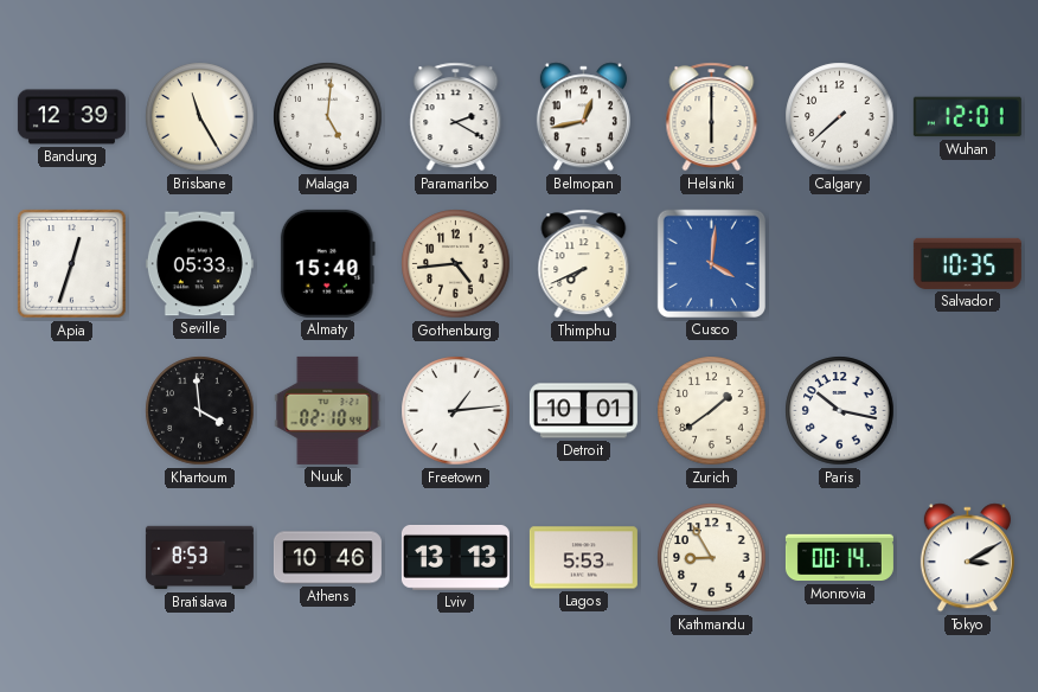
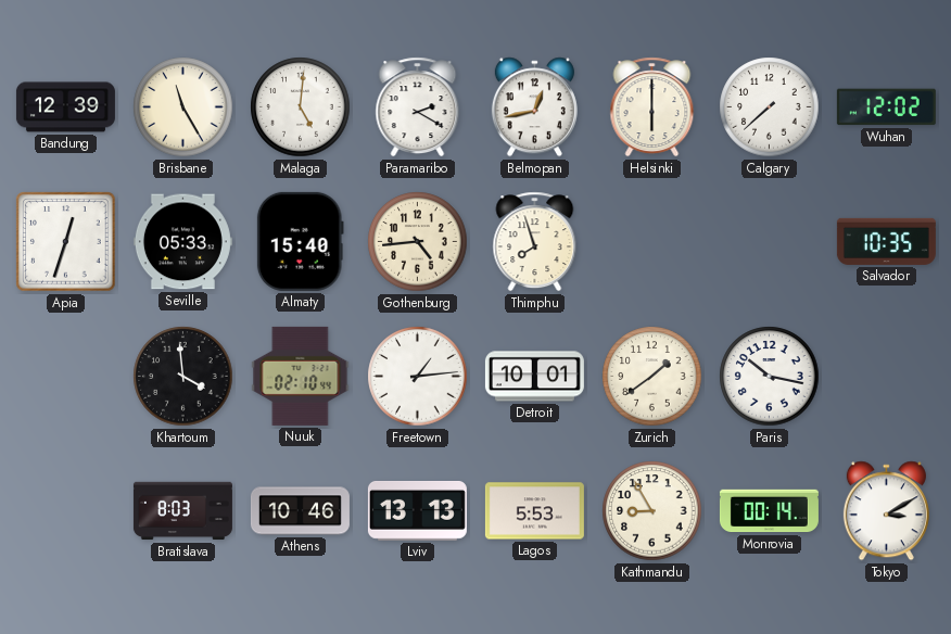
Wuhan: 12:01 -> 12:02 (886, 107)
Thimphu: 7:41 -> 7:57 (535, 242)
Cusco: 4:01 -> none (711, 263)
Bratislava: 8:53 -> 8:03 (182, 511)
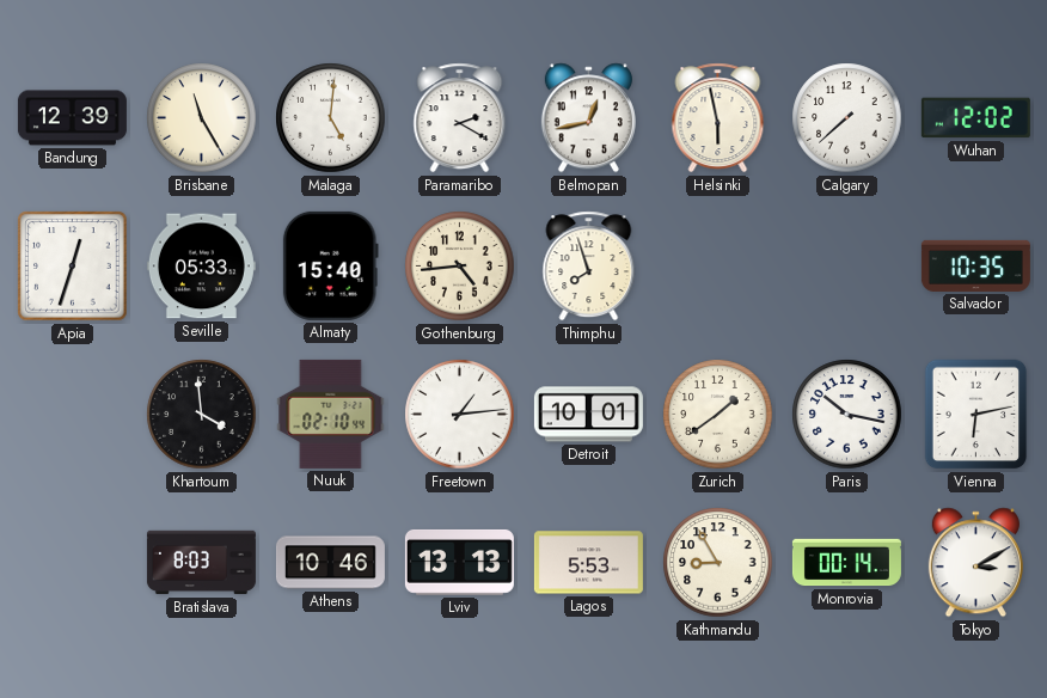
Helsinki: 6:00 -> 5:58 (718, 118)
Vienna: none -> 6:13 (976, 415)
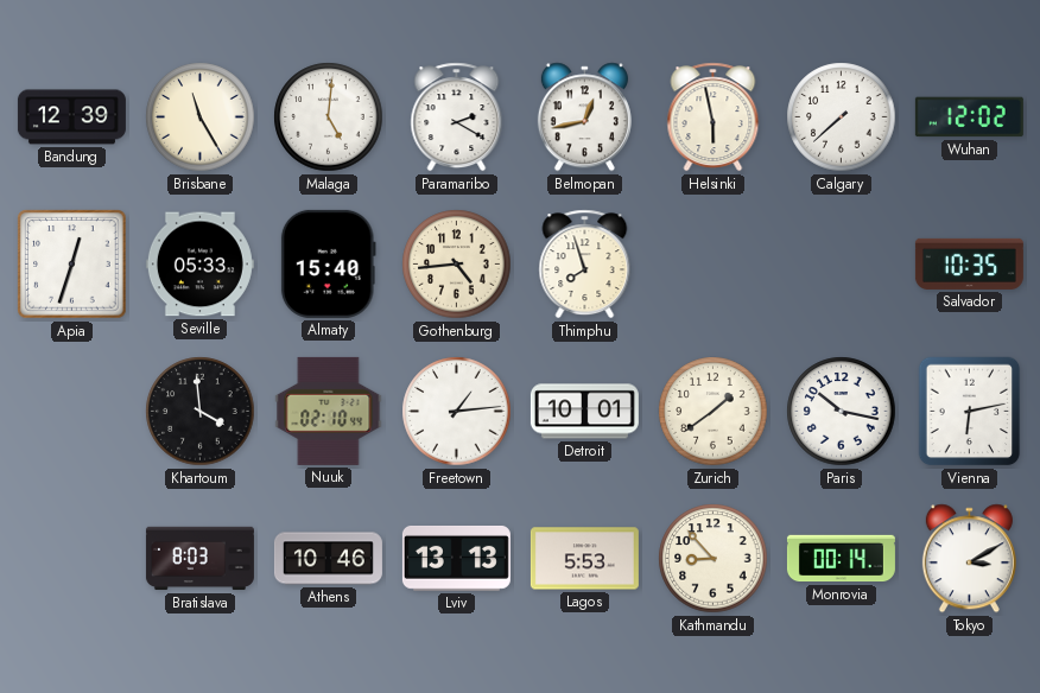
Kathmandu: 8:55 -> 8:53 (714, 559)
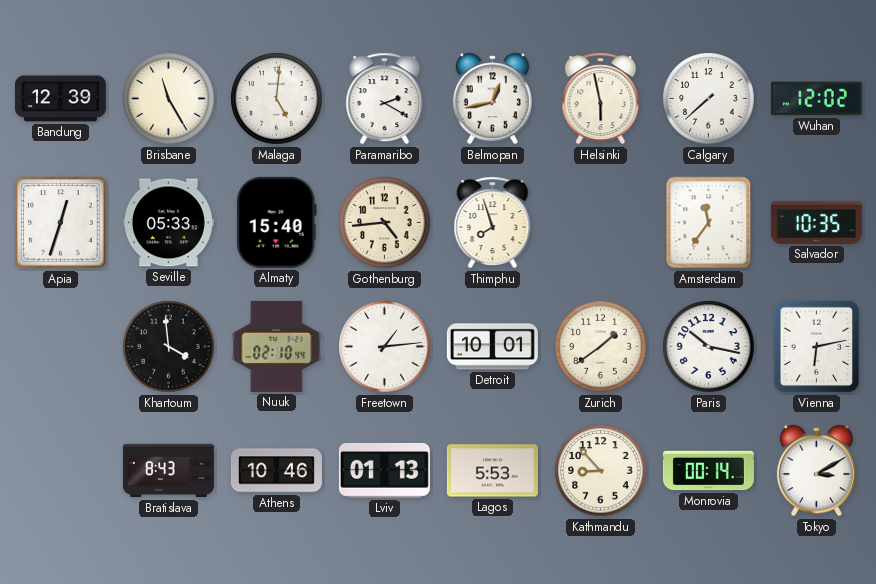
Amsterdam: none -> 11:36 (709, 223)
Bratislava: 8:03 -> 8:43 (168, 471)
Lviv: 13:13 -> 01:13 (384, 470)
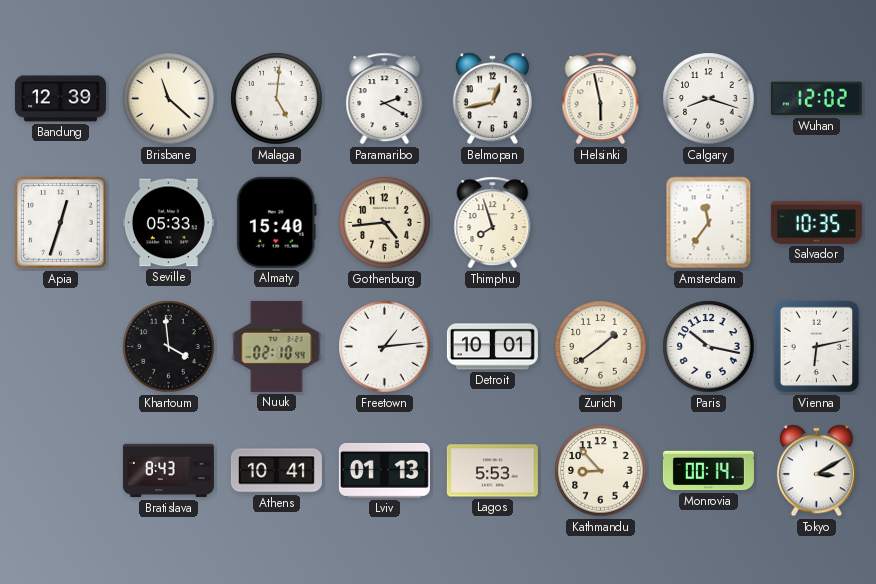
Brisbane: 11:25 -> 11:22 (169, 99)
Calgary: 7:38 -> 8:18 (709, 99)
Athens: 10:46 -> 10:41 (276, 471)
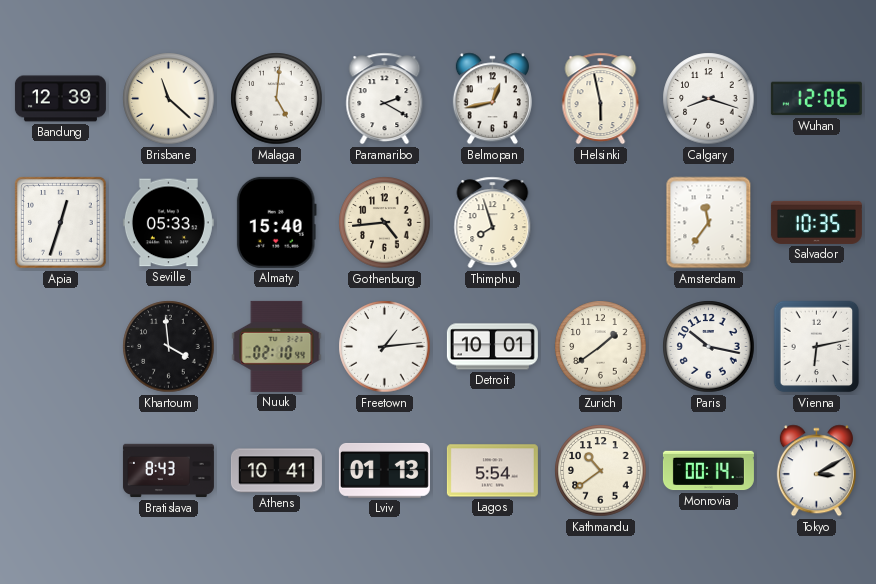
Wuhan: 12:02 -> 12:06 (816, 99)
Lagos: 5:53 -> 5:54 (492, 471)
Kathmandu: 8:53 -> 10:39 (601, 471)
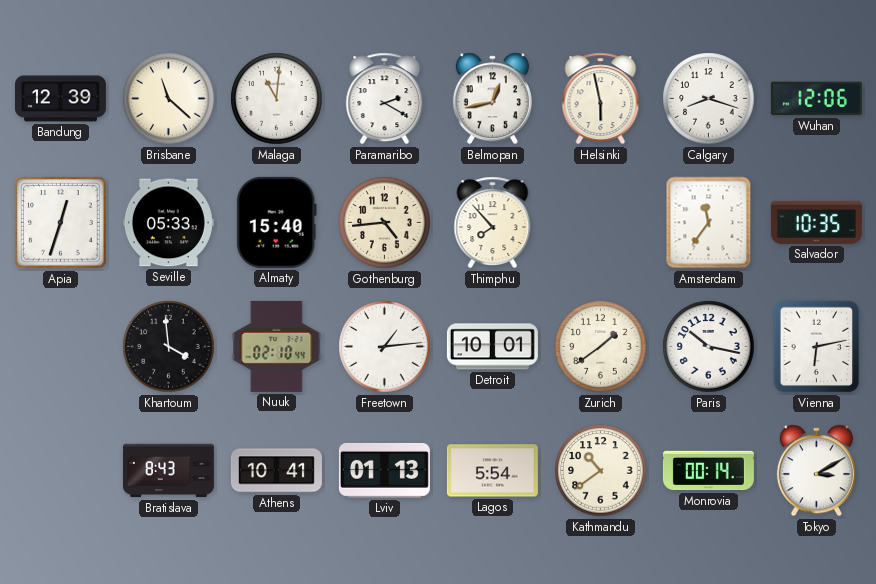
Malaga: 5:01 -> 11:01 (277, 99)
Thimphu: 7:57 -> 7:53 (493, 223)
